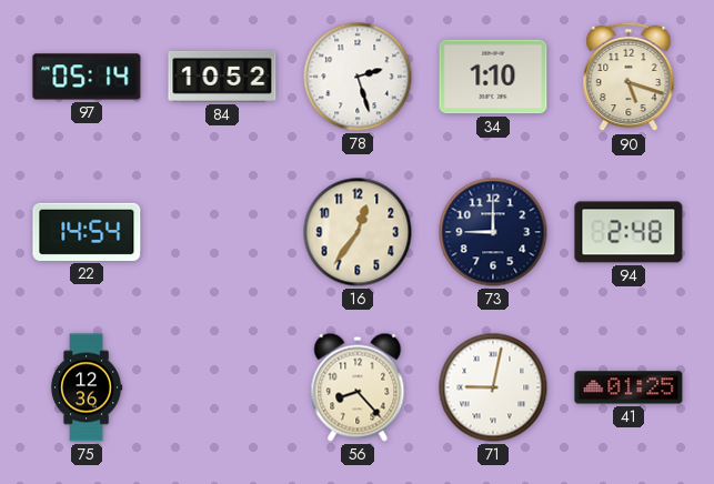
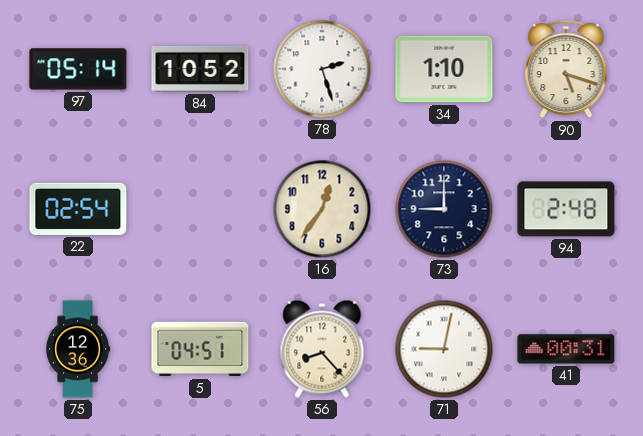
22: 14:54 -> 02:54 (78, 209)
5: none -> 04:51 (200, 349)
41: 01:25 -> 00:31 (566, 349)
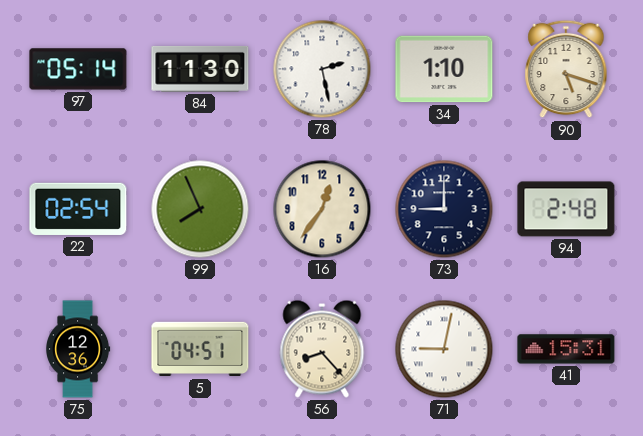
84: 10:52 -> 11:30 (200, 69)
78: 2:27 -> 2:28 (322, 69)
99: none -> 7:56 (200, 209)
41: 00:31 -> 15:31 (566, 349)
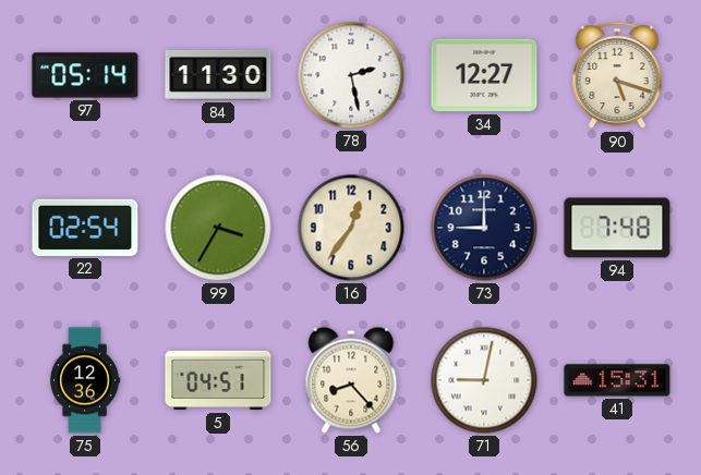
34: 1:10 -> 12:27 (484, 75)
99: 7:56 -> 3:35 (218, 228)
94: 2:48 -> 7:48 (617, 228)
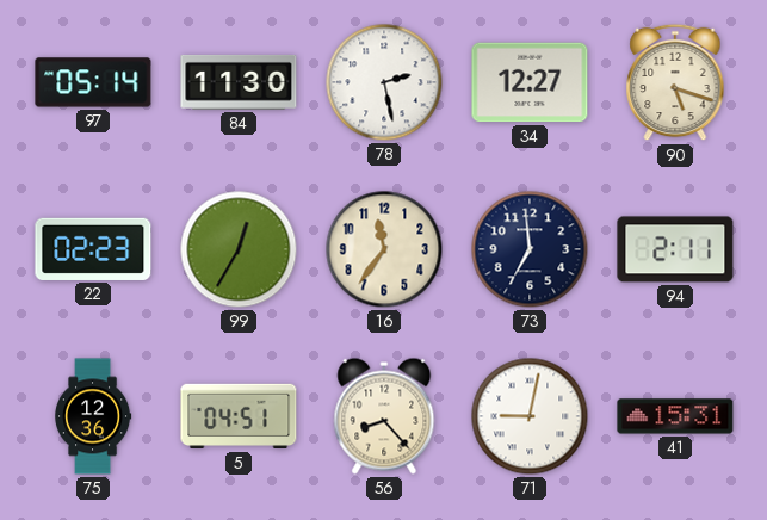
22: 02:54 -> 02:23 (93, 249)
99: 3:35 -> 12:35 (239, 249)
16: 12:36 -> 11:36 (384, 249)
73: 9:00 -> 6:59 (530, 249)
94: 7:48 -> 2:11 (675, 249)
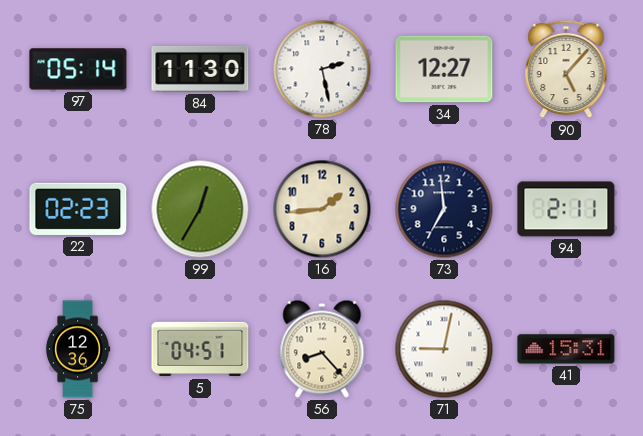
90: 5:18 -> 5:07 (566, 69)
16: 11:36 -> 1:44 (322, 209)
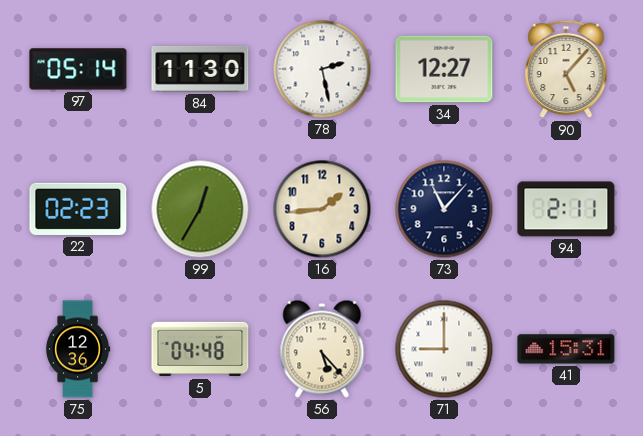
73: 6:59 -> 11:07 (444, 209)
5: 04:51 -> 04:48 (200, 349)
56: 8:23 -> 5:23 (322, 349)
71: 9:02 -> 9:00 (444, 349)
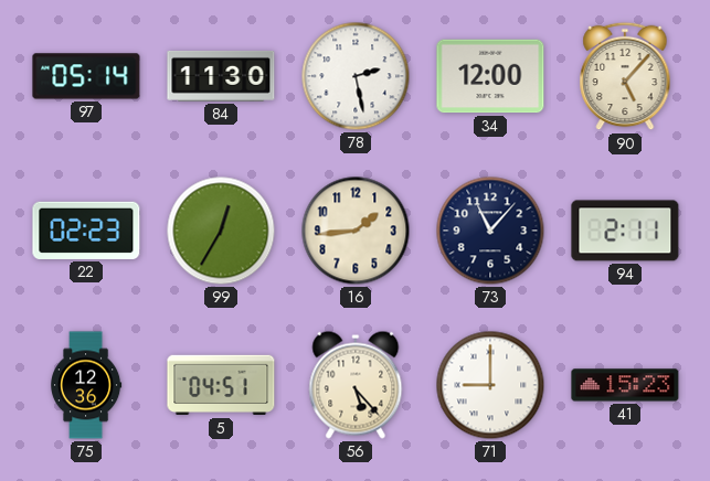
34: 12:27 -> 12:00 (490, 76)
5: 04:48 -> 04:51 (221, 385)
41: 15:31 -> 15:23 (625, 385)
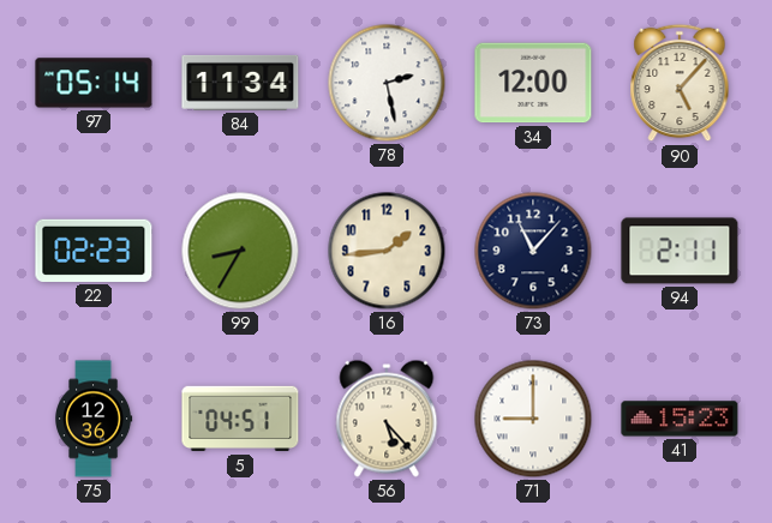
84: 11:30 -> 11:34 (240, 83)
99: 12:35 -> 8:35 (240, 251)
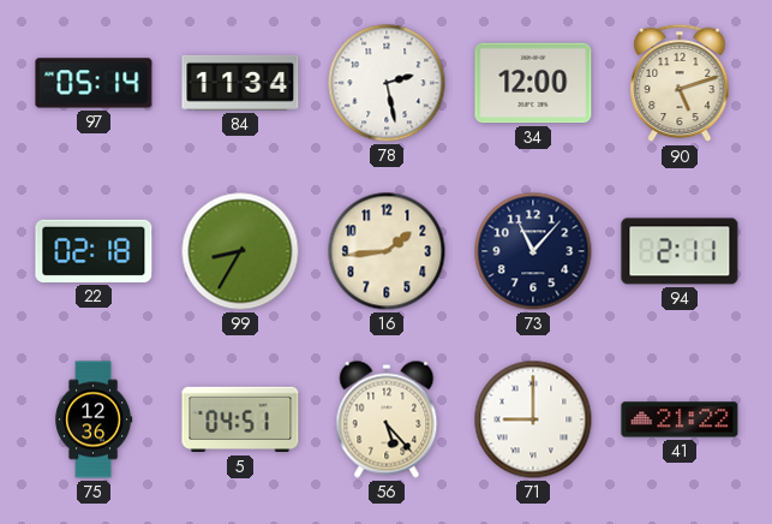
90: 5:07 -> 5:12 (680, 83)
22: 02:23 -> 02:18 (94, 251)
41: 15:23 -> 21:22 (680, 419)
